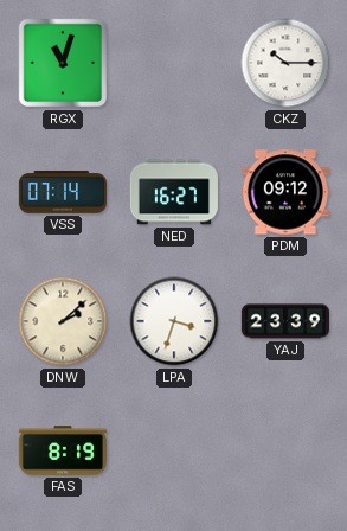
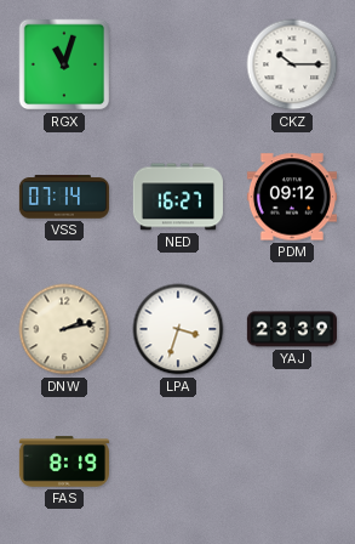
DNW: 2:08 -> 2:13 (64, 329)
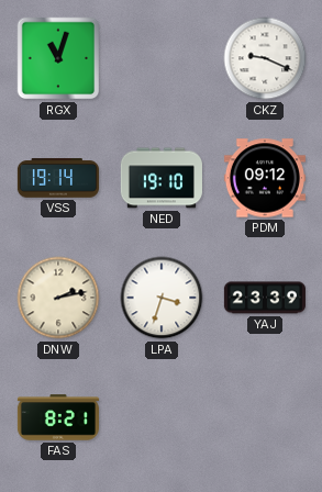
CKZ: 10:15 -> 9:19 (265, 58)
VSS: 07:14 -> 19:14 (58, 178)
NED: 16:27 -> 19:10 (162, 178)
FAS: 8:19 -> 8:21 (58, 417)
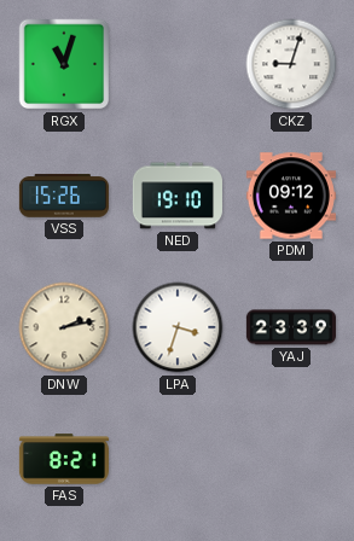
CKZ: 9:19 -> 9:03 (291, 64)
VSS: 19:14 -> 15:26 (64, 196)
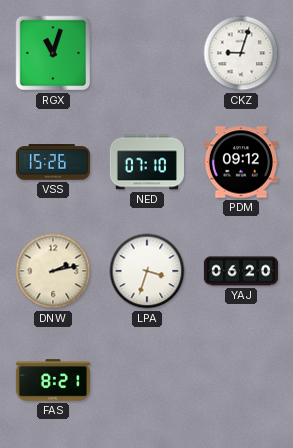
NED: 19:10 -> 07:10 (147, 162)
YAJ: 23:39 -> 06:20 (241, 271)
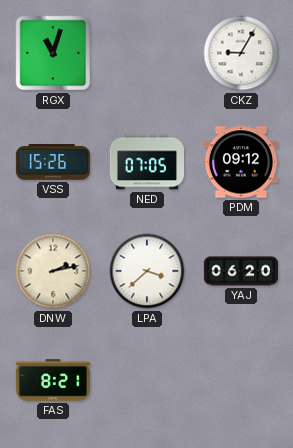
CKZ: 9:03 -> 9:05 (241, 53)
NED: 07:10 -> 07:05 (147, 162)
LPA: 3:33 -> 3:38 (147, 271)
